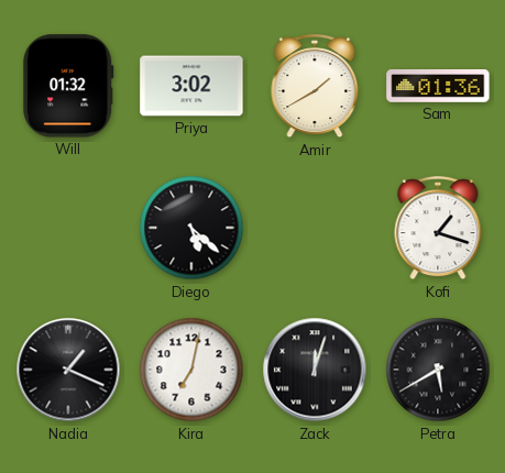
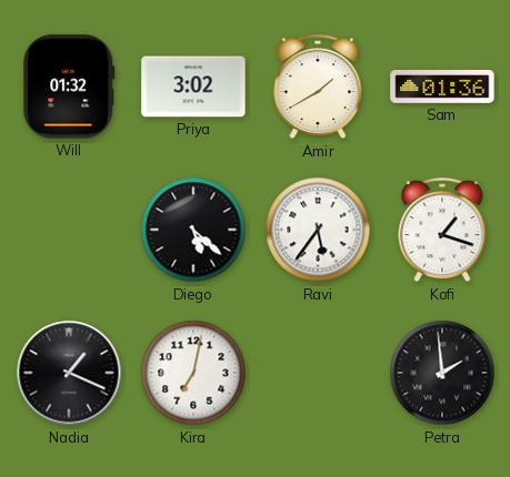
Ravi: none -> 5:36 (318, 230)
Zack: 12:03 -> none (315, 370)
Petra: 5:40 -> 1:59 (442, 373)
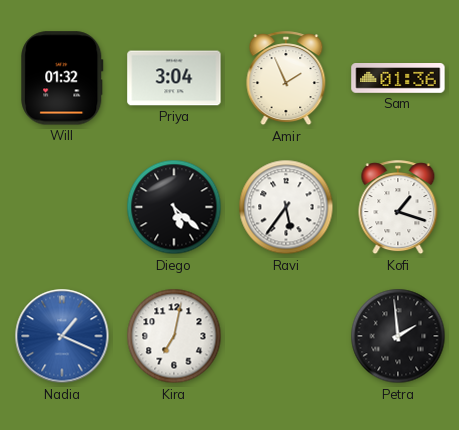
Priya: 3:02 -> 3:04 (174, 78)
Amir: 1:40 -> 1:56 (286, 79)
Nadia dial: black -> blue (62, 336)
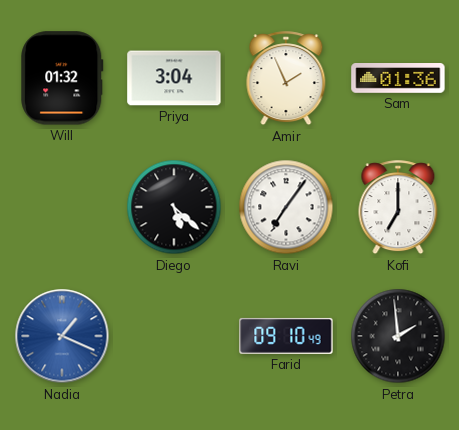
Ravi: 5:36 -> 7:06 (286, 207)
Kofi: 1:18 -> 7:00 (398, 208)
Kira: 7:02 -> none (174, 336)
Farid: none -> 09:10 (286, 336)
